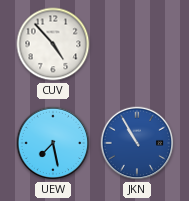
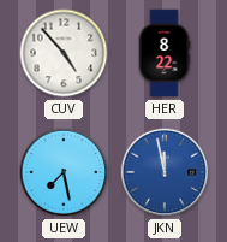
HER: none -> 8:22 (165, 53)
JKN: 10:55 -> 11:58 (165, 172)
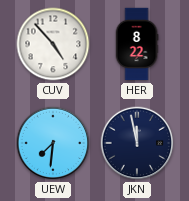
UEW: 7:28 -> 7:31 (53, 143)
JKN dial: blue -> navy (137, 143)
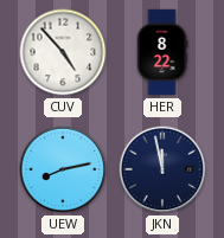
UEW: 7:31 -> 8:13 (63, 169)
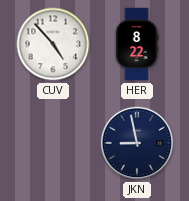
UEW: 8:13 -> none (63, 169)
JKN: 11:58 -> 8:58 (137, 143)
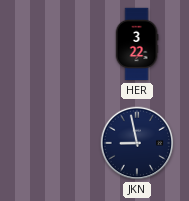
CUV: 4:53 -> none (53, 44)
HER: 8:22 -> 3:22 (137, 44)
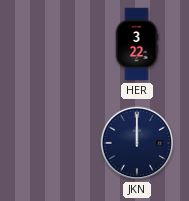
JKN: 8:58 -> 12:00 (137, 143)
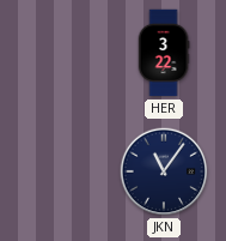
JKN: 12:00 -> 11:06 (164, 171)
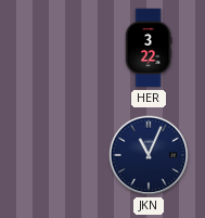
JKN: 11:06 -> 11:04 (149, 155)
